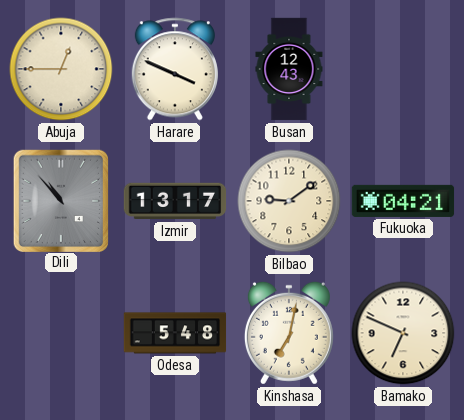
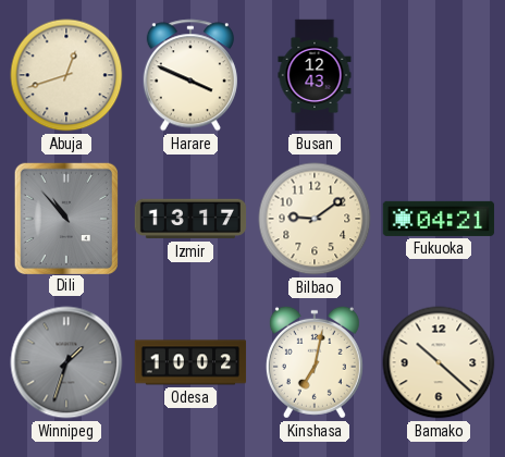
Abuja: 12:45 -> 12:42 (66, 75)
Winnipeg: none -> 1:33 (66, 362)
Odesa: 5:48 -> 10:02 (190, 362)
Bamako: 6:49 -> 10:22 (439, 362)
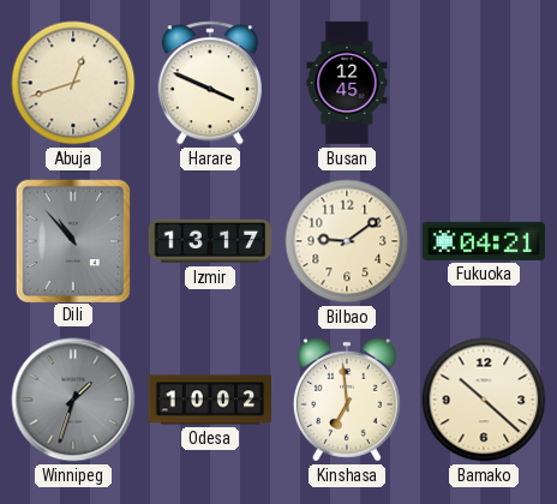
Busan: 12:43 -> 12:45 (347, 83)
Kinshasa: 7:02 -> 6:59 (347, 400)
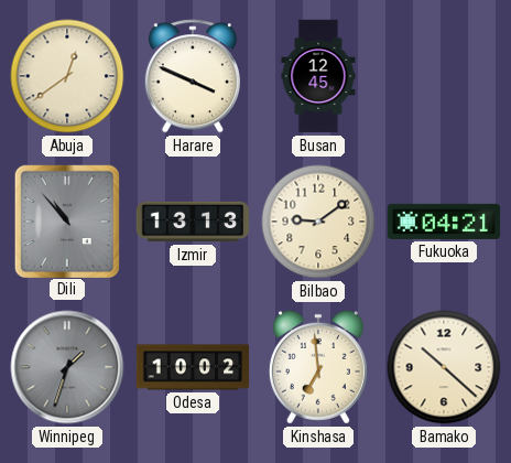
Abuja: 12:42 -> 12:39 (67, 76)
Izmir: 13:17 -> 13:13 (193, 222)
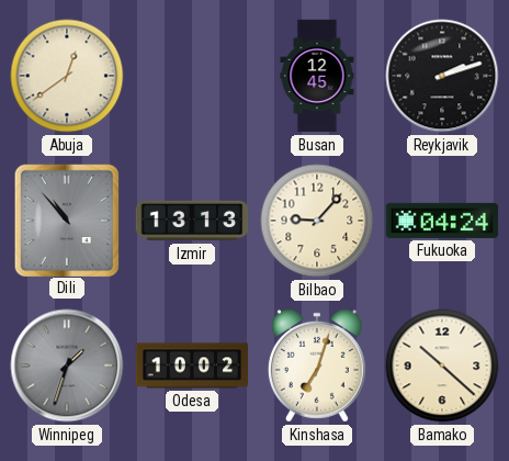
Harare: 3:49 -> none (193, 76)
Reykjavik: none -> 2:12 (442, 76)
Bilbao: 9:09 -> 9:07 (317, 221)
Fukuoka: 04:21 -> 04:24 (442, 221)
Kinshasa: 6:59 -> 7:03 (317, 366)
